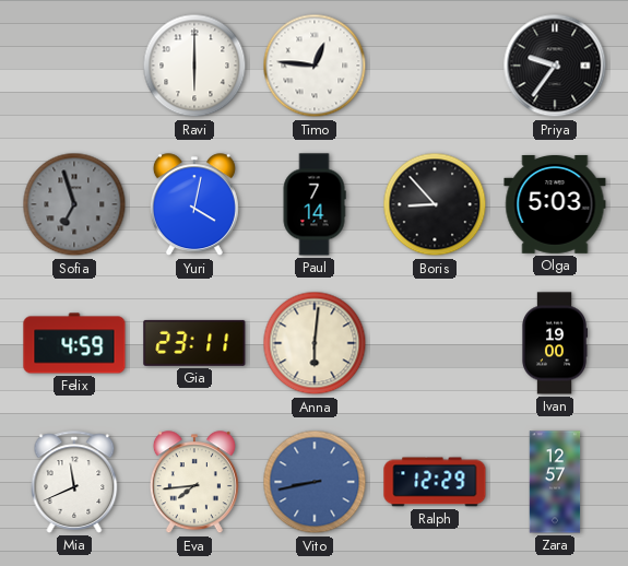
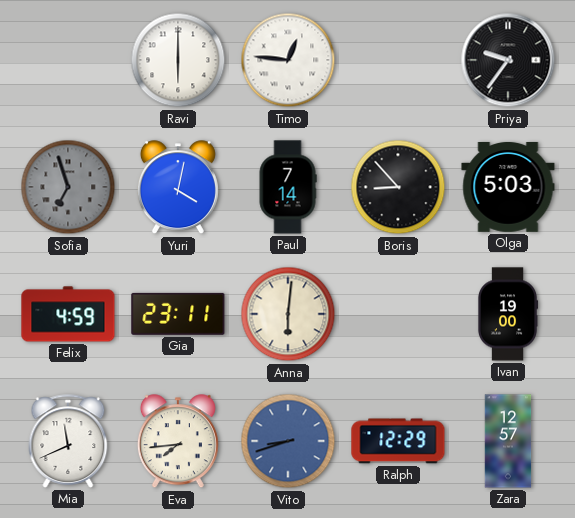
Vito: 8:43 -> 8:42 (288, 441)
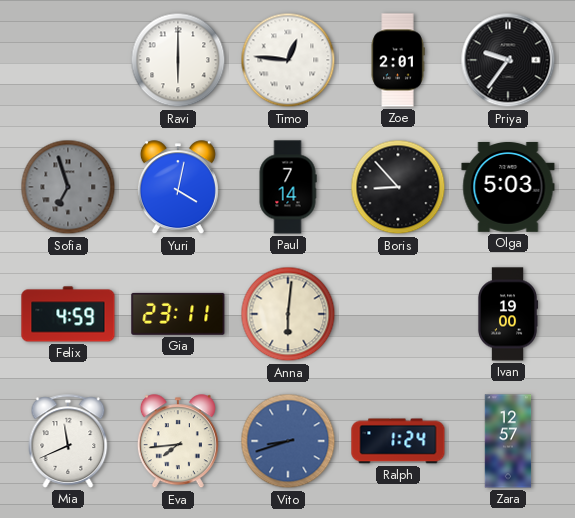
Zoe: none -> 2:01 (398, 60)
Ralph: 12:29 -> 1:24 (398, 441)
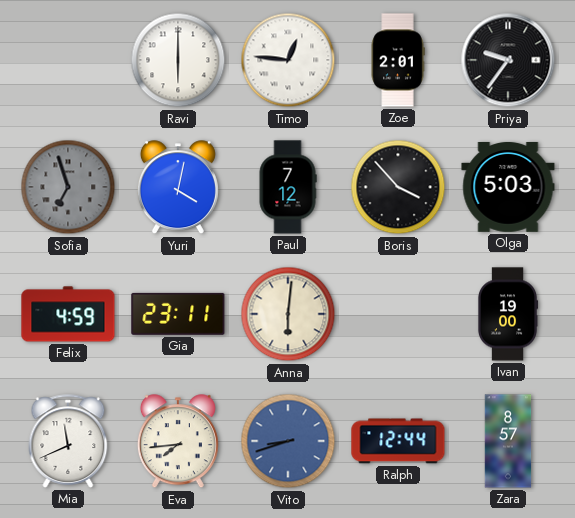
Paul: 7:14 -> 7:12 (288, 187)
Boris: 8:53 -> 3:53 (398, 187)
Ralph: 1:24 -> 12:44 (398, 441)
Zara: 12:57 -> 8:57 (508, 441)
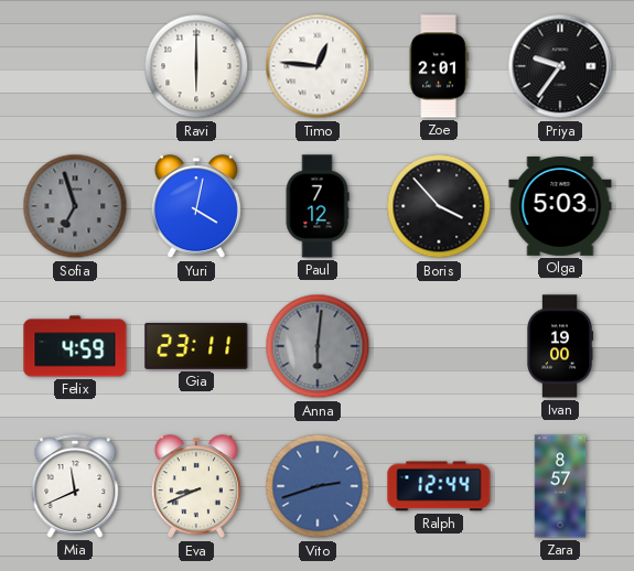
Anna dial: cream -> grey (318, 346)
Eva: 7:44 -> 8:41 (196, 487)
Vito: 8:42 -> 2:42 (318, 486)
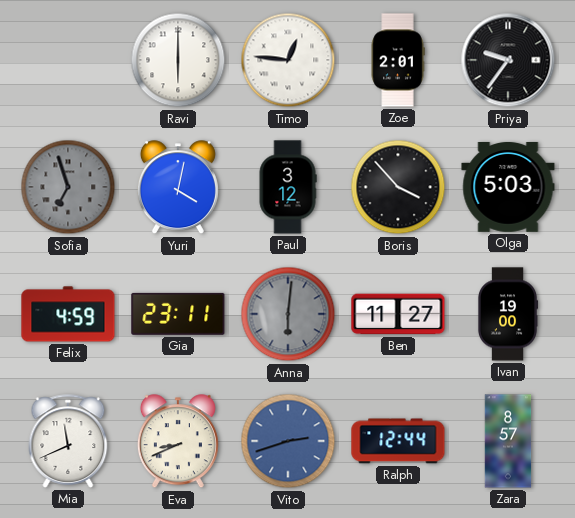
Paul: 7:12 -> 3:12 (288, 187)
Ben: none -> 11:27 (398, 314)
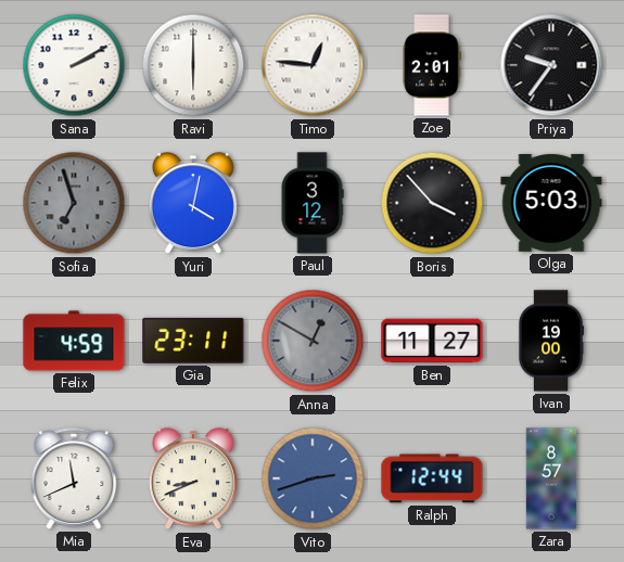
Sana: none -> 2:10 (74, 65)
Anna: 6:01 -> 12:50 (313, 341)
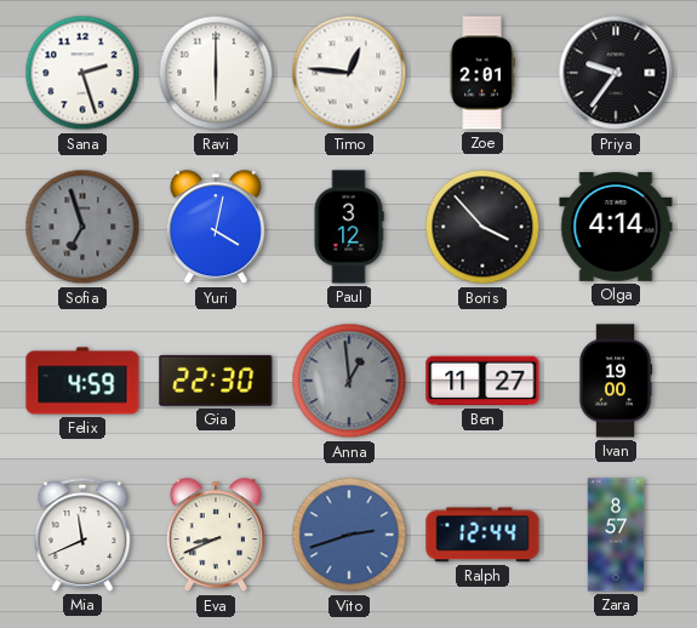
Sana: 2:10 -> 2:27 (82, 73)
Olga: 5:03 -> 4:14 (616, 227)
Gia: 23:11 -> 22:30 (216, 381)
Anna: 12:50 -> 12:59 (349, 381)
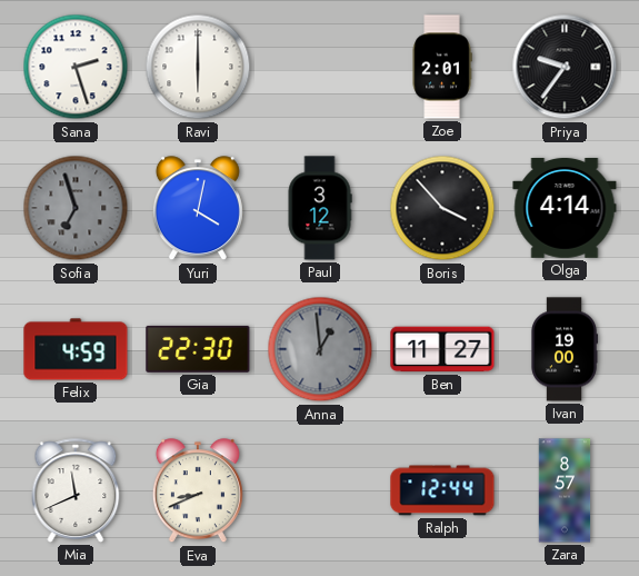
Timo: 12:46 -> none (349, 73)
Vito: 2:42 -> none (349, 535)
